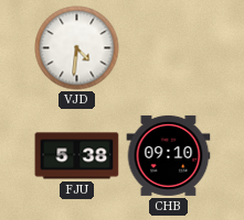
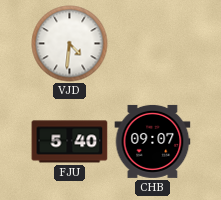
FJU: 5:38 -> 5:40 (70, 142)
CHB: 09:10 -> 09:07 (153, 141)
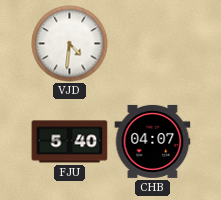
CHB: 09:07 -> 04:07 (153, 141)
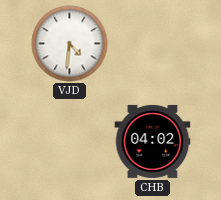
FJU: 5:40 -> none (70, 142)
CHB: 04:07 -> 04:02 (153, 141)
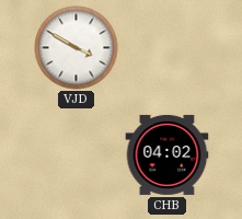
VJD: 4:31 -> 3:50 (77, 48)
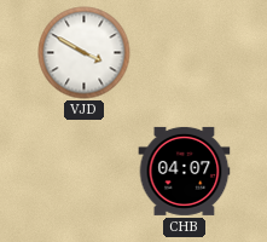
CHB: 04:02 -> 04:07 (185, 171)
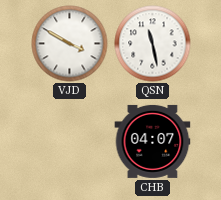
QSN: none -> 11:28 (153, 44)
